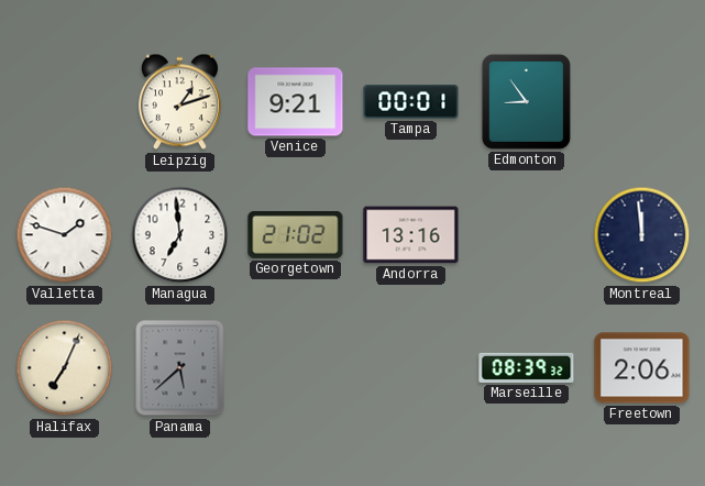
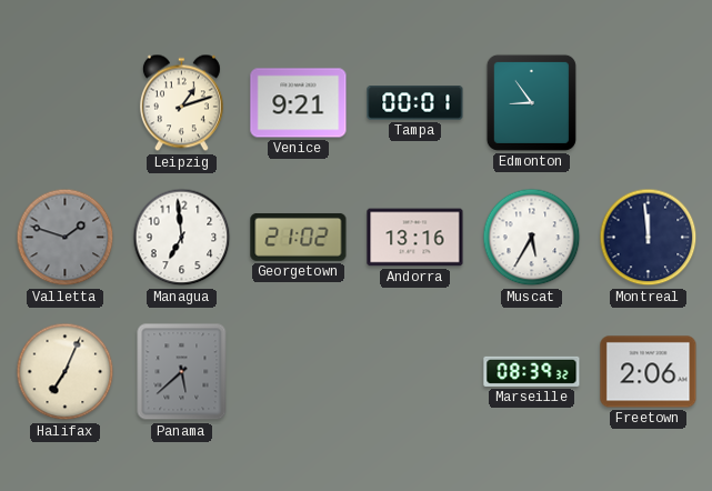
Valletta dial: white -> grey (66, 238)
Muscat: none -> 5:35 (532, 238)
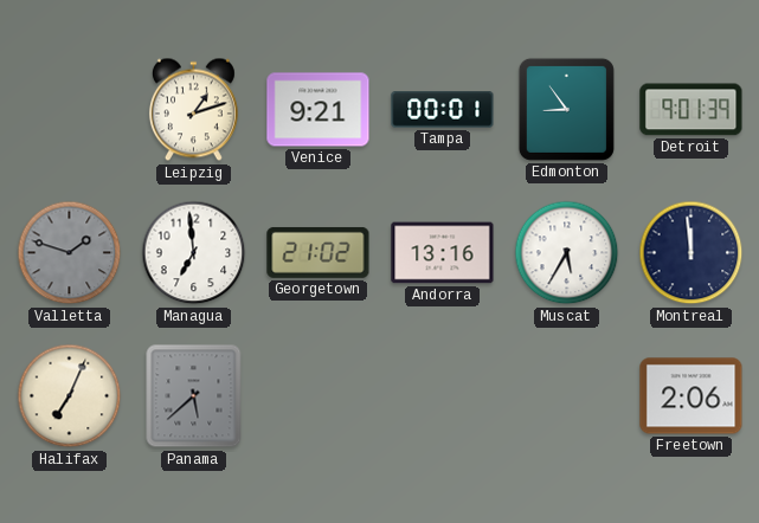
Detroit: none -> 9:01 (692, 110)
Marseille: 08:39 -> none (532, 371)
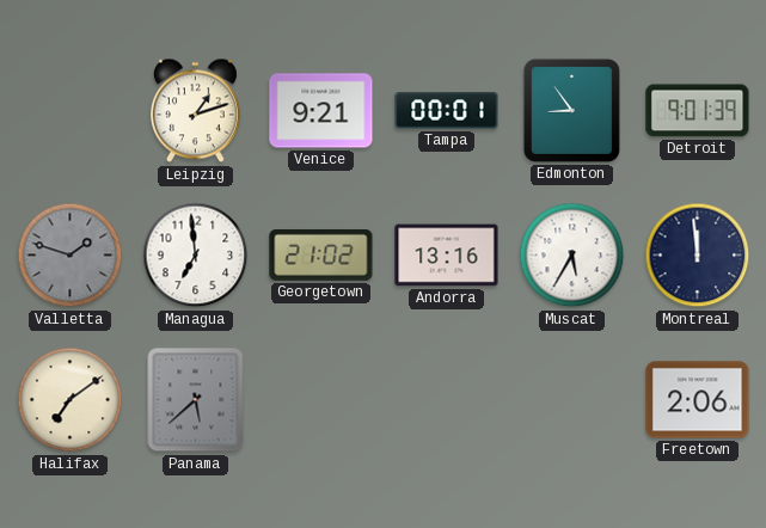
Halifax: 7:04 -> 7:09 (71, 400)
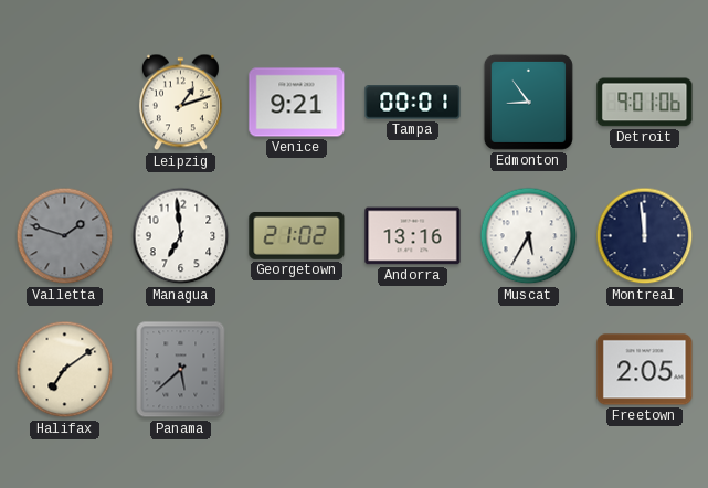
Detroit: 9:01:39 -> 9:01:06 (645, 103)
Freetown: 2:06 -> 2:05 (645, 370)
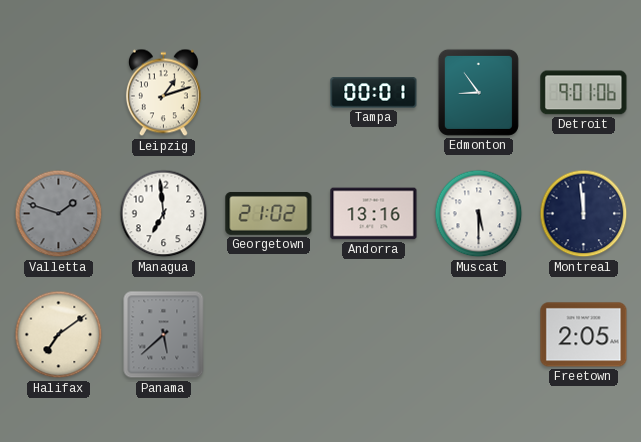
Venice: 9:21 -> none (297, 103)
Muscat: 5:35 -> 5:30 (479, 214)
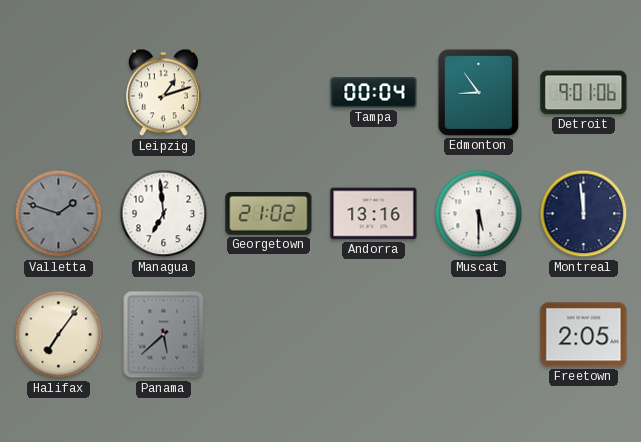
Tampa: 00:01 -> 00:04 (374, 93)
Halifax: 7:09 -> 7:06 (59, 335)
